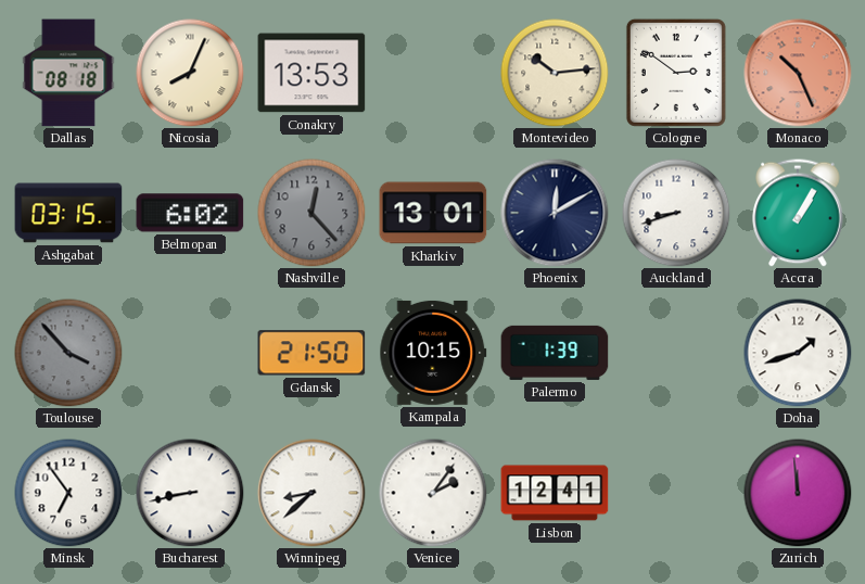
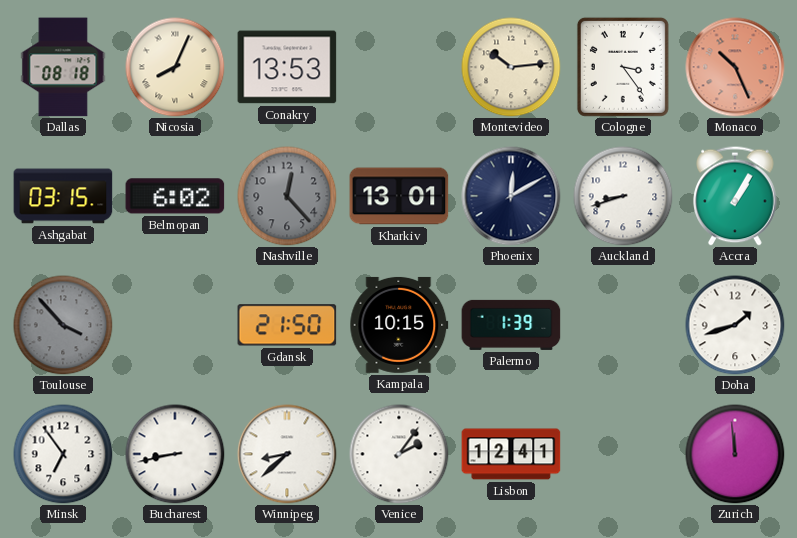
Cologne: 2:51 -> 3:24 (623, 67)
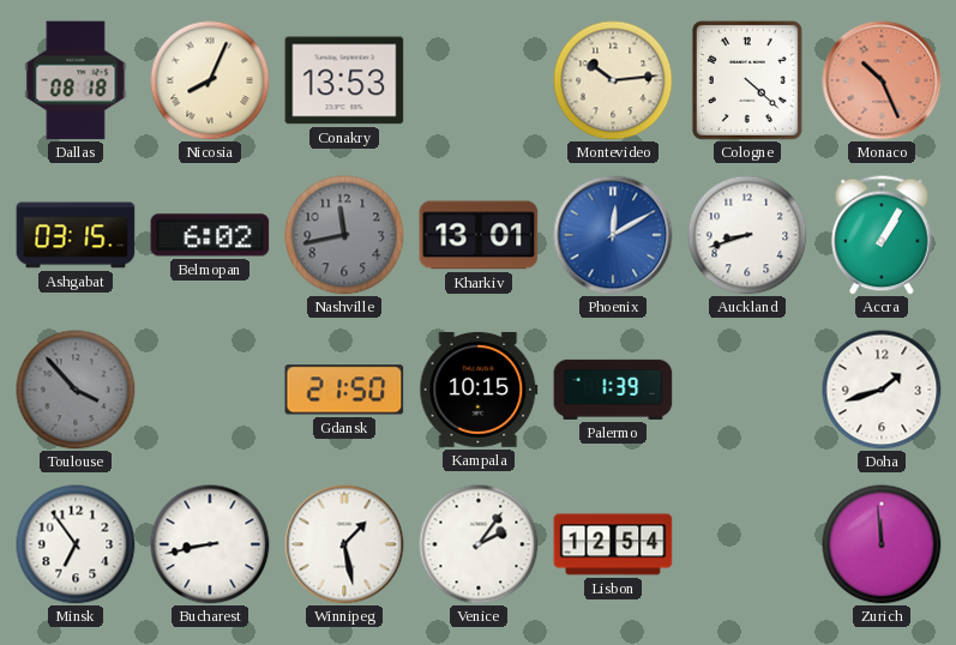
Cologne: 3:24 -> 4:22 (747, 80)
Nashville: 12:23 -> 11:43 (344, 235)
Phoenix dial: navy -> blue (613, 235)
Winnipeg: 8:38 -> 1:28 (344, 544)
Lisbon: 12:41 -> 12:54 (613, 544)
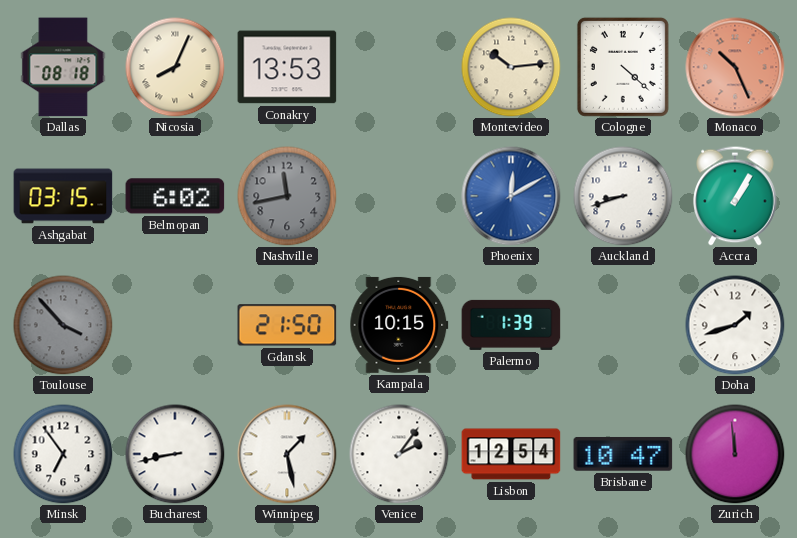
Kharkiv: 13:01 -> none (479, 235)
Brisbane: none -> 10:47 (623, 454)
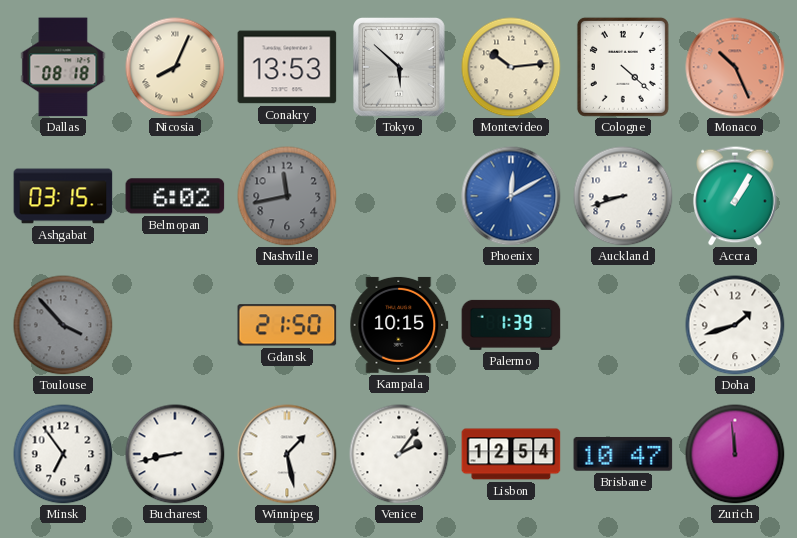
Tokyo: none -> 5:52 (400, 68)
